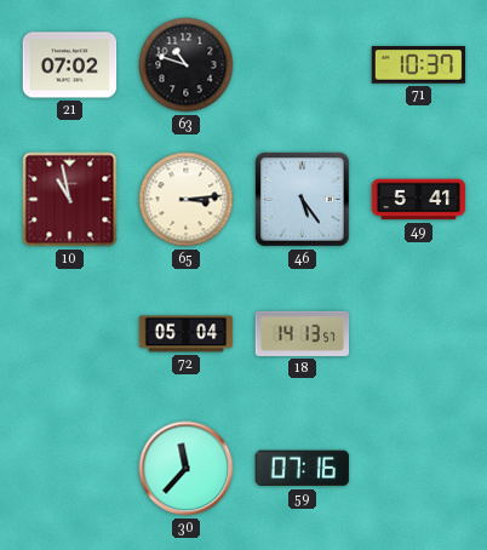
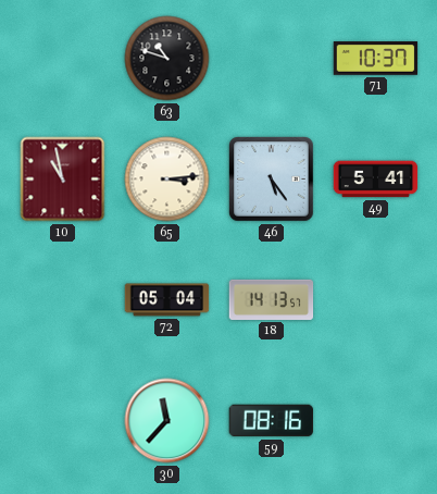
21: 07:02 -> none (70, 65)
59: 07:16 -> 08:16 (271, 421)
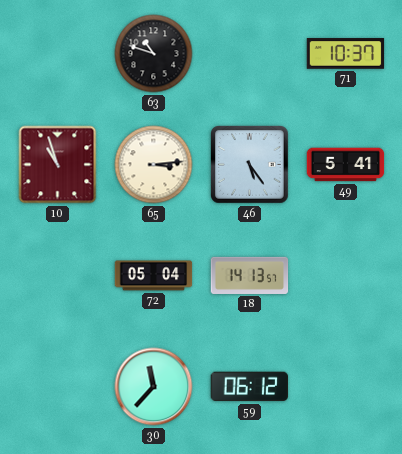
10: 10:58 -> 10:57 (58, 165)
59: 08:16 -> 06:12 (249, 387)
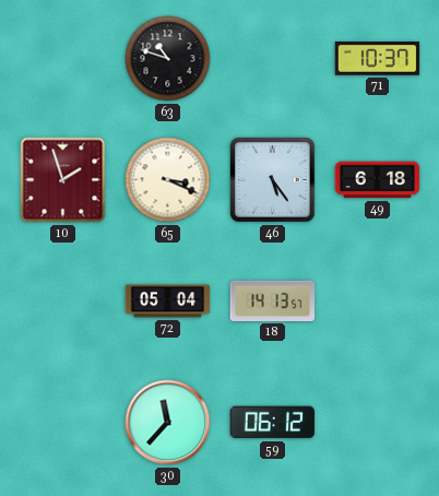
10: 10:57 -> 1:57 (63, 180)
65: 3:14 -> 3:19 (168, 180)
49: 5:41 -> 6:18 (378, 180)
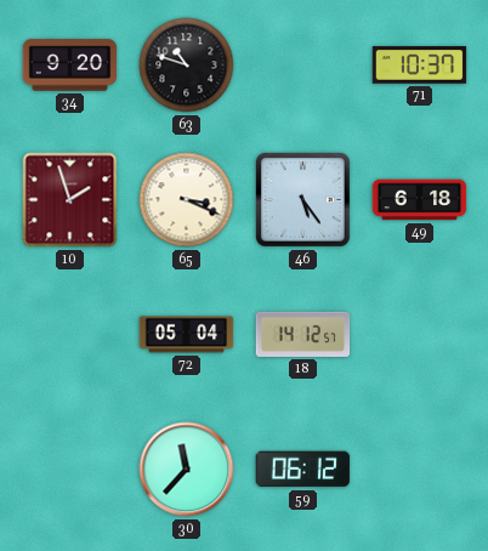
34: none -> 9:20 (70, 66)
18: 14:13 -> 14:12 (303, 334)
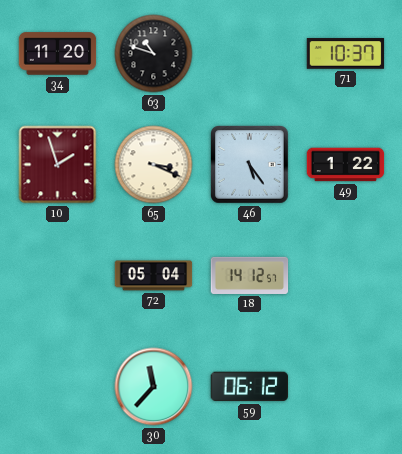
34: 9:20 -> 11:20 (58, 54)
49: 6:18 -> 1:22 (346, 165)
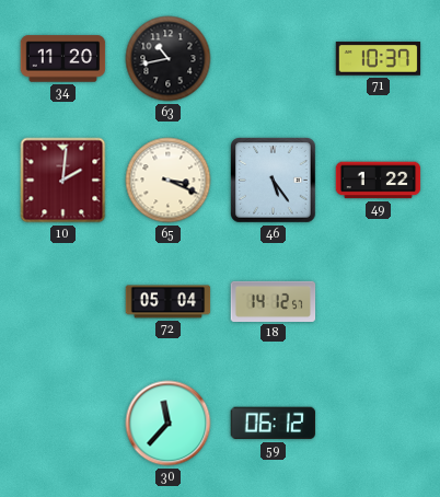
63: 10:48 -> 10:43 (169, 59)
10: 1:57 -> 2:01 (63, 181)
